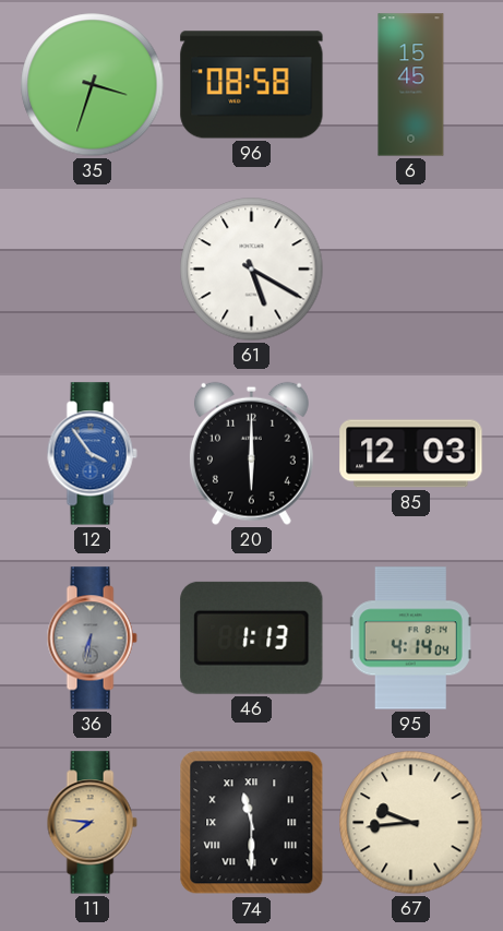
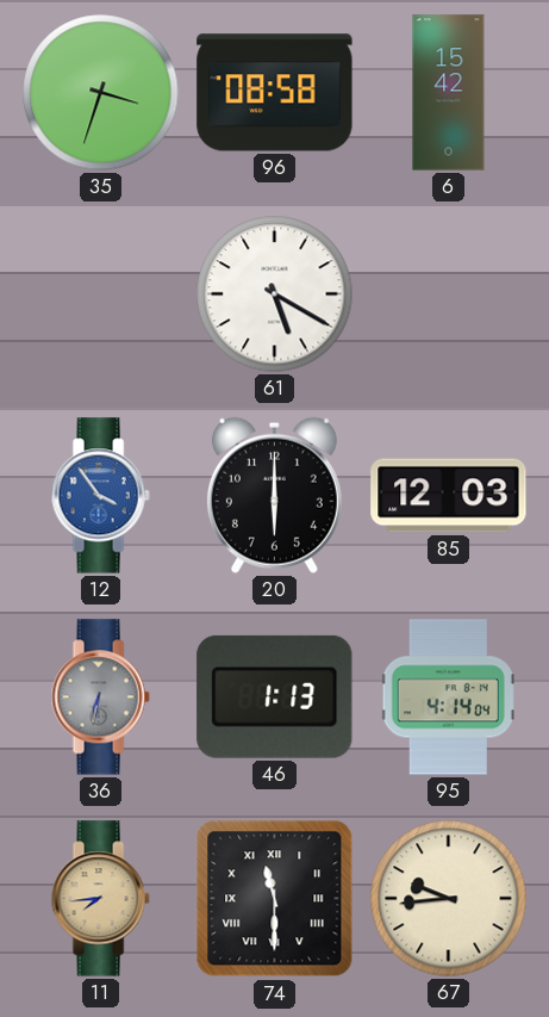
6: 15:45 -> 15:42 (449, 93)
11: 7:46 -> 7:44 (100, 899)
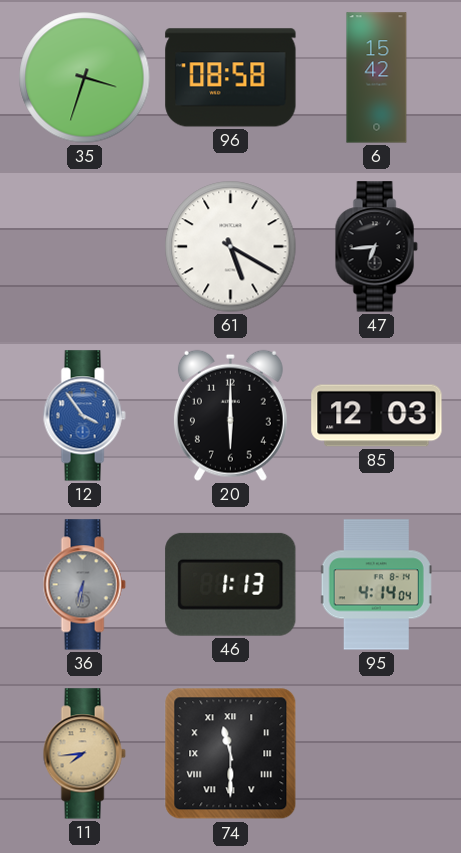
47: none -> 6:44 (376, 247)
67: 9:44 -> none (449, 899)
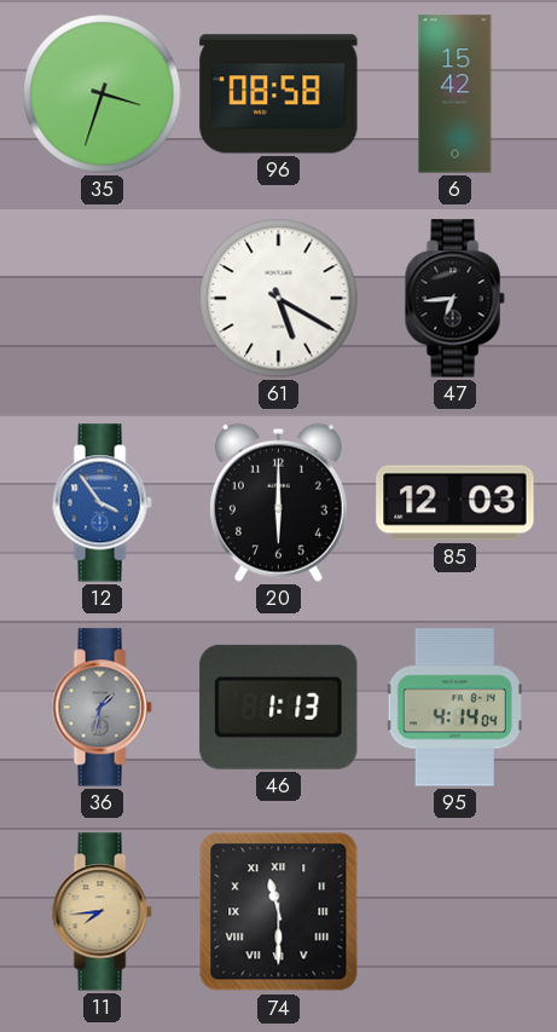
36: 6:32 -> 1:32 (101, 708)
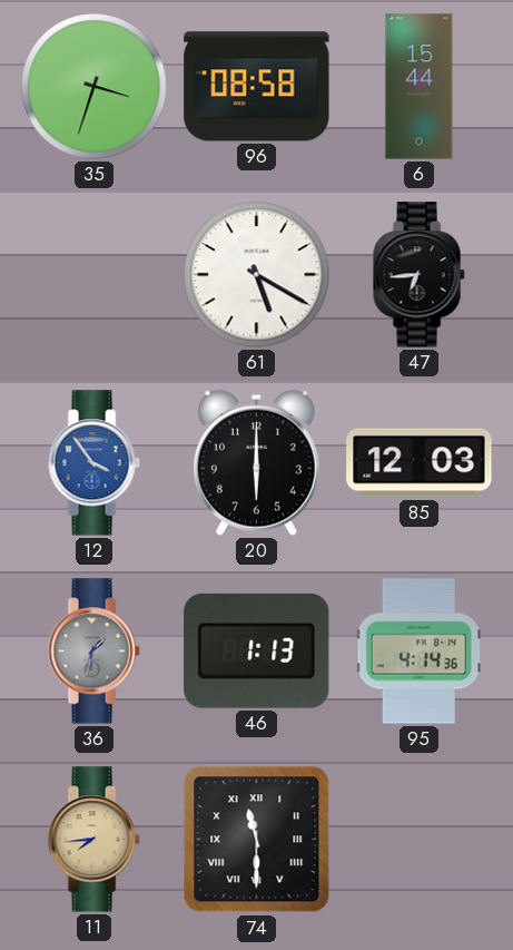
6: 15:42 -> 15:44 (420, 87)
95: 4:14:04 -> 4:14:36 (418, 652)
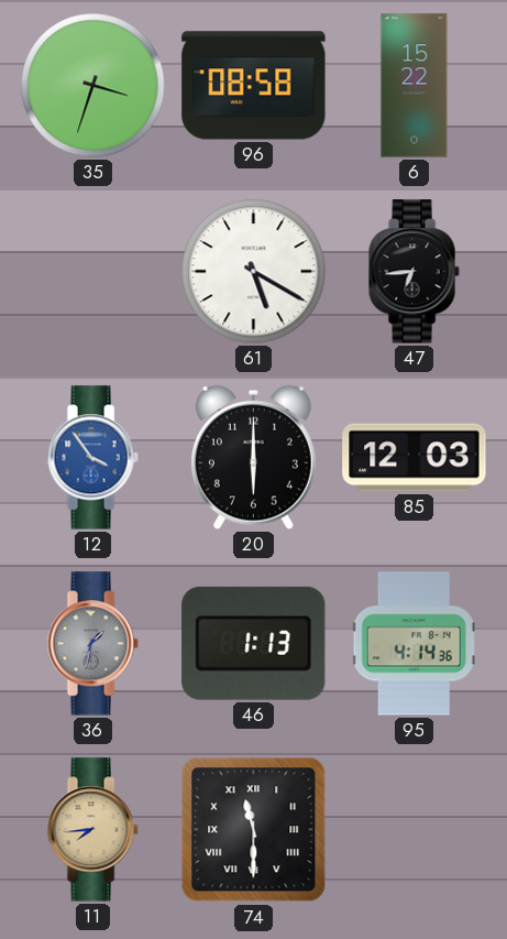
6: 15:44 -> 15:22 (415, 86)
